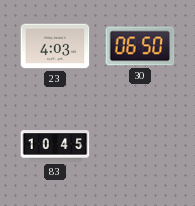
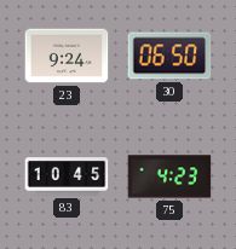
23: 4:03 -> 9:24 (67, 56)
75: none -> 4:23 (169, 176)
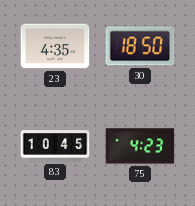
23: 9:24 -> 4:35 (55, 46)
30: 06:50 -> 18:50 (140, 46)
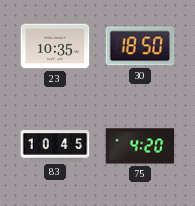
23: 4:35 -> 10:35 (55, 46)
75: 4:23 -> 4:20 (140, 146)
